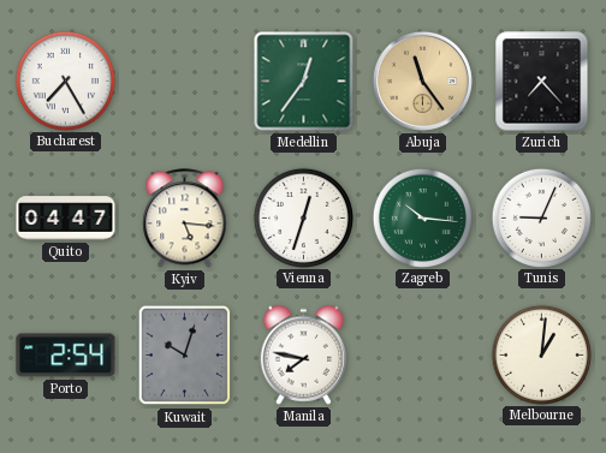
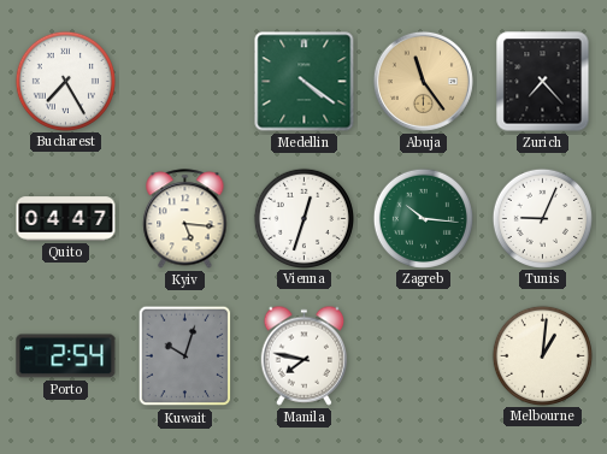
Medellin: 12:36 -> 4:21 (305, 82)
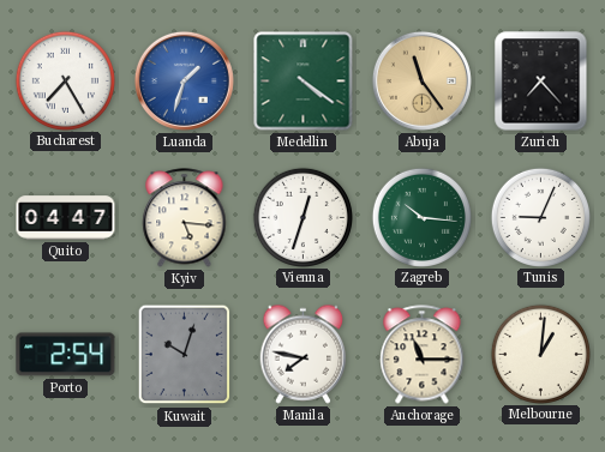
Luanda: none -> 1:33 (184, 80)
Anchorage: none -> 11:15 (423, 355)
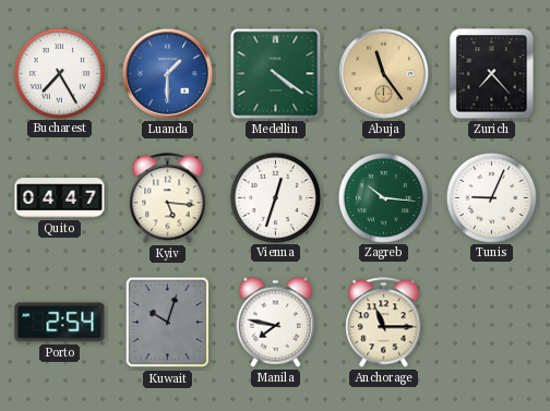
Luanda: 1:33 -> 1:30 (167, 73)
Melbourne: 1:01 -> none (540, 354)
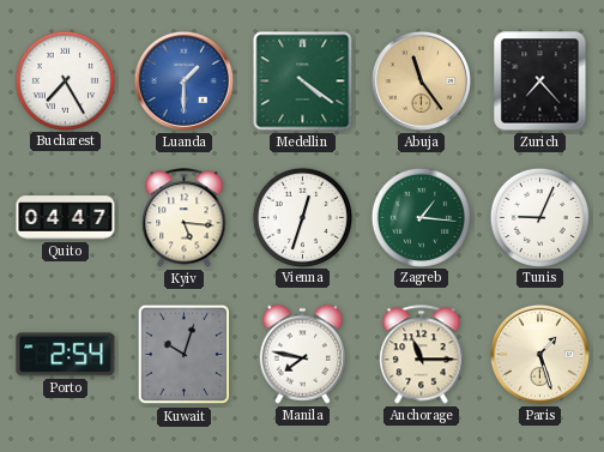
Zagreb: 10:16 -> 1:16 (421, 217)
Paris: none -> 1:27 (539, 354)
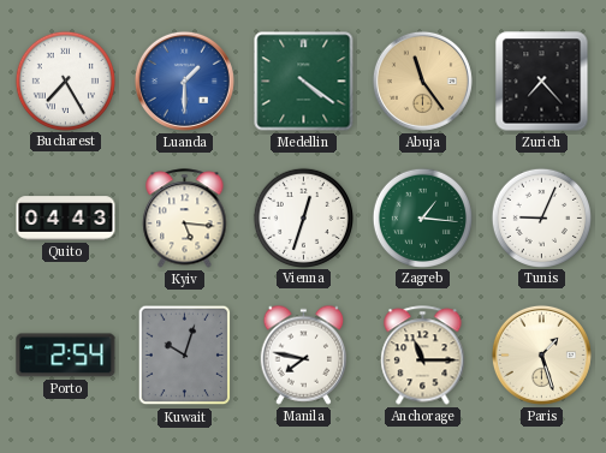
Quito: 04:47 -> 04:43 (66, 219)
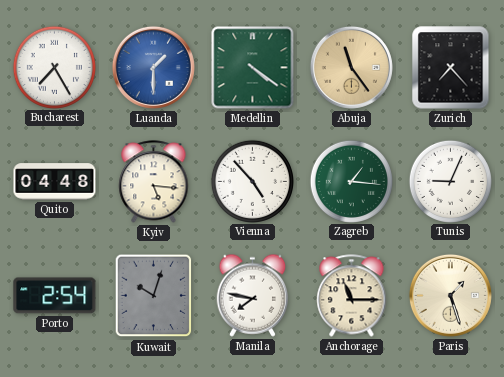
Quito: 04:43 -> 04:48 (55, 182)
Vienna: 12:33 -> 4:53 (252, 181)
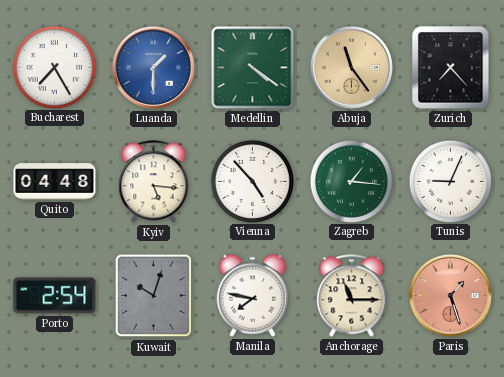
Paris dial: cream -> salmon (450, 295)
